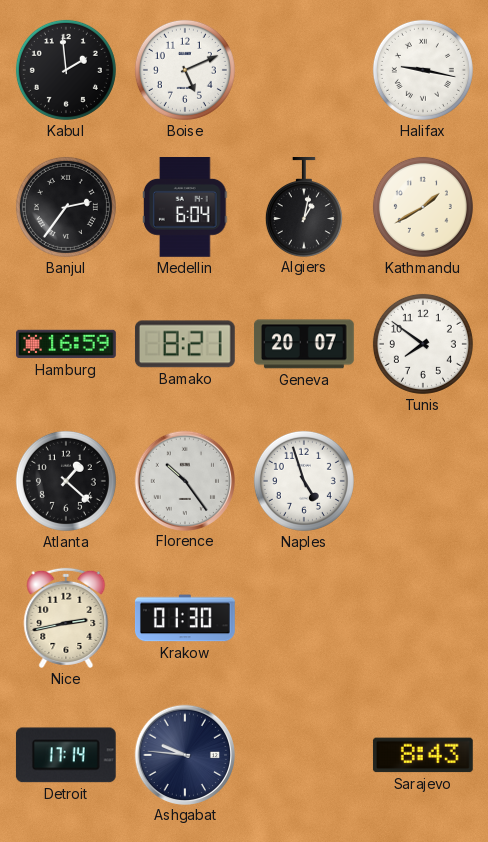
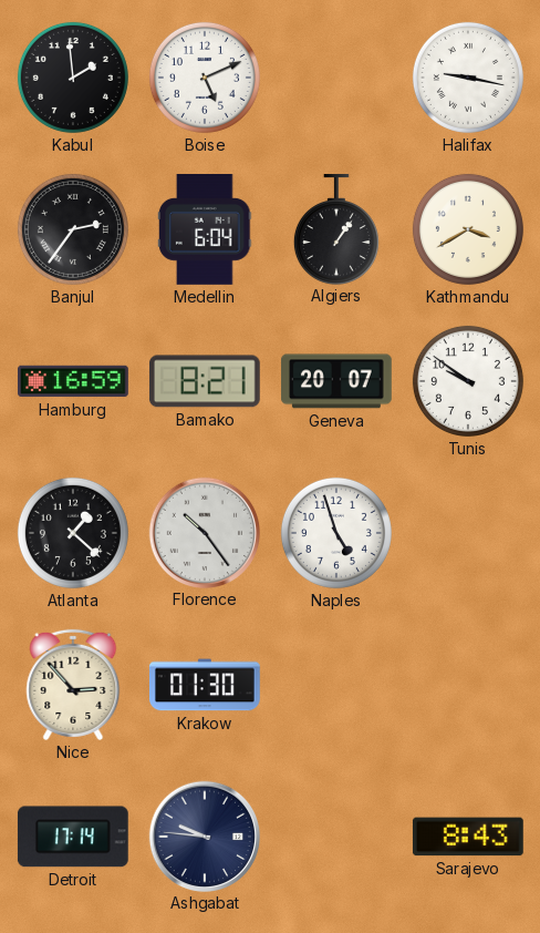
Algiers: 1:02 -> 1:06 (336, 229)
Kathmandu: 1:40 -> 3:40 (468, 229)
Tunis: 7:51 -> 9:51 (468, 381)
Nice: 2:43 -> 2:53 (73, 685)
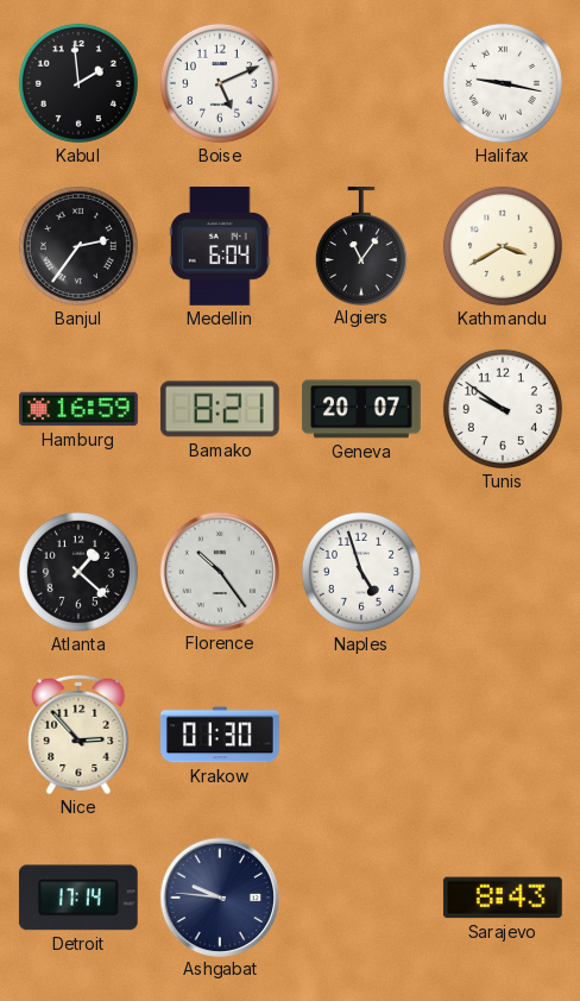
Algiers: 1:06 -> 11:06 (361, 246)
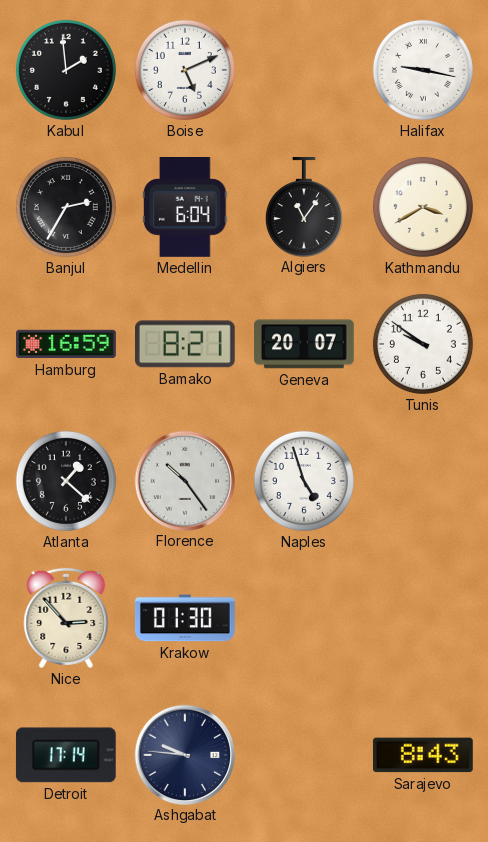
Banjul: 2:36 -> 2:35 (66, 207)
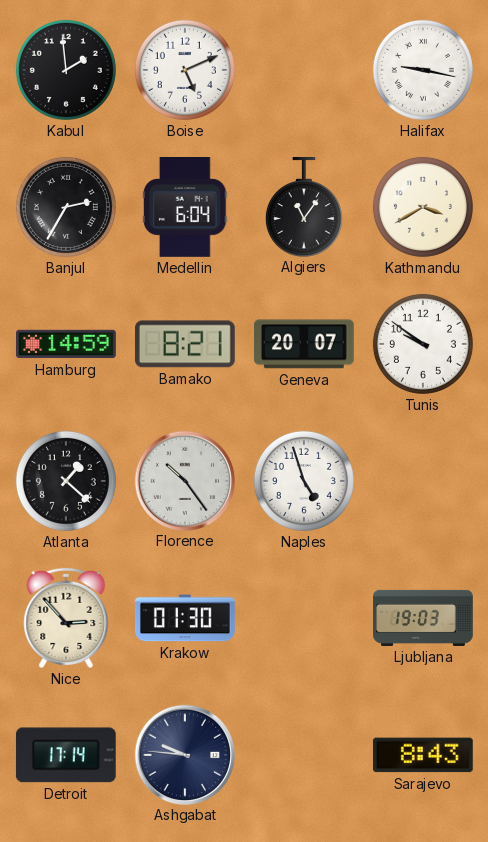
Hamburg: 16:59 -> 14:59 (67, 344)
Ljubljana: none -> 19:03 (423, 618)
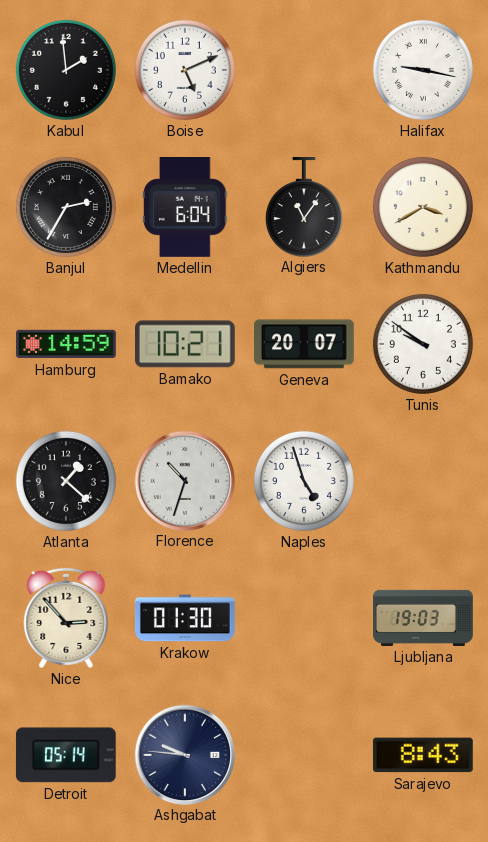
Bamako: 8:21 -> 10:21 (185, 344)
Florence: 10:24 -> 10:33 (184, 480)
Detroit: 17:14 -> 05:14 (66, 755)
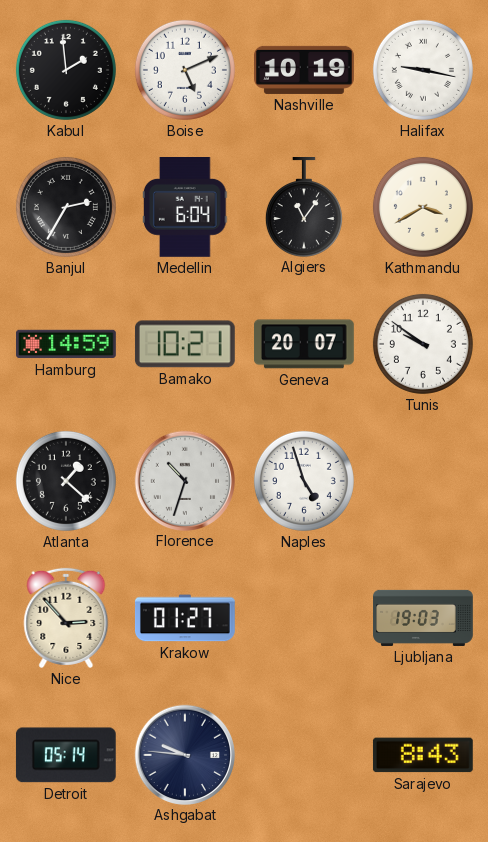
Nashville: none -> 10:19 (305, 70)
Krakow: 01:30 -> 01:27 (185, 618)
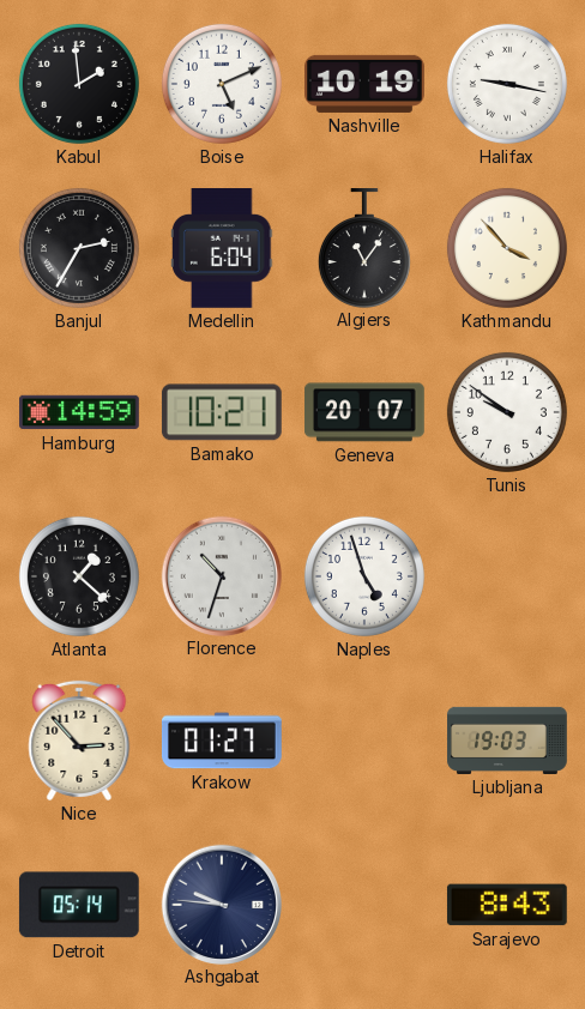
Kathmandu: 3:40 -> 3:53 (507, 248)
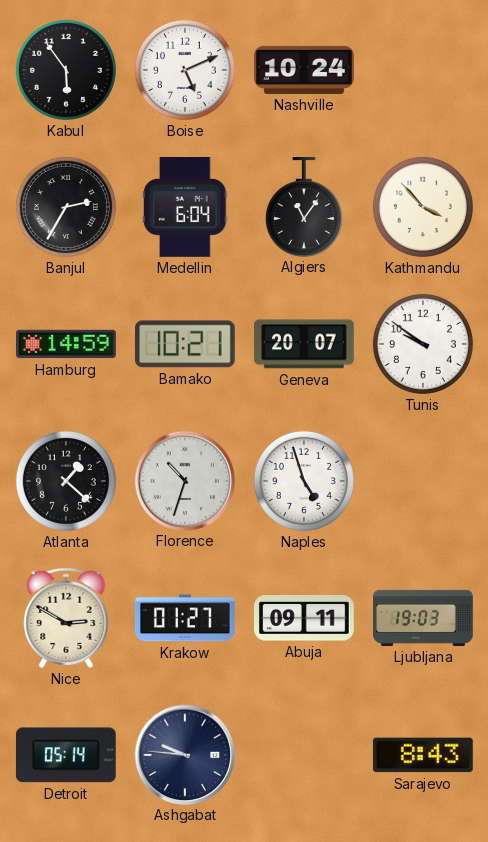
Kabul: 1:59 -> 5:54 (66, 70)
Nashville: 10:19 -> 10:24 (305, 70)
Halifax: 9:17 -> none (507, 84)
Nice: 2:53 -> 2:50 (66, 618)
Abuja: none -> 09:11 (305, 618)
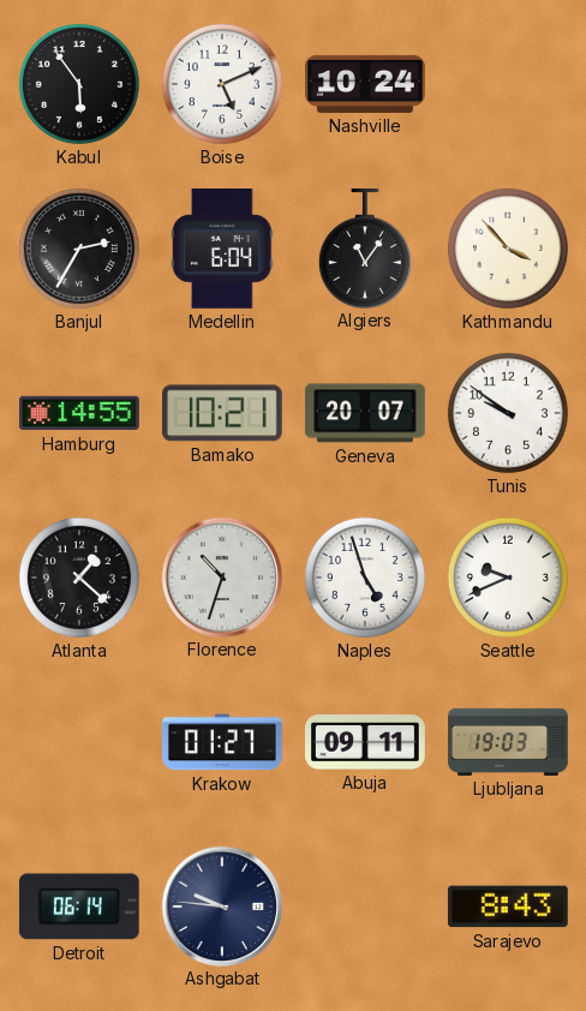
Hamburg: 14:59 -> 14:55 (80, 413)
Seattle: none -> 9:41 (508, 578)
Nice: 2:50 -> none (66, 618)
Detroit: 05:14 -> 06:14 (79, 907)
